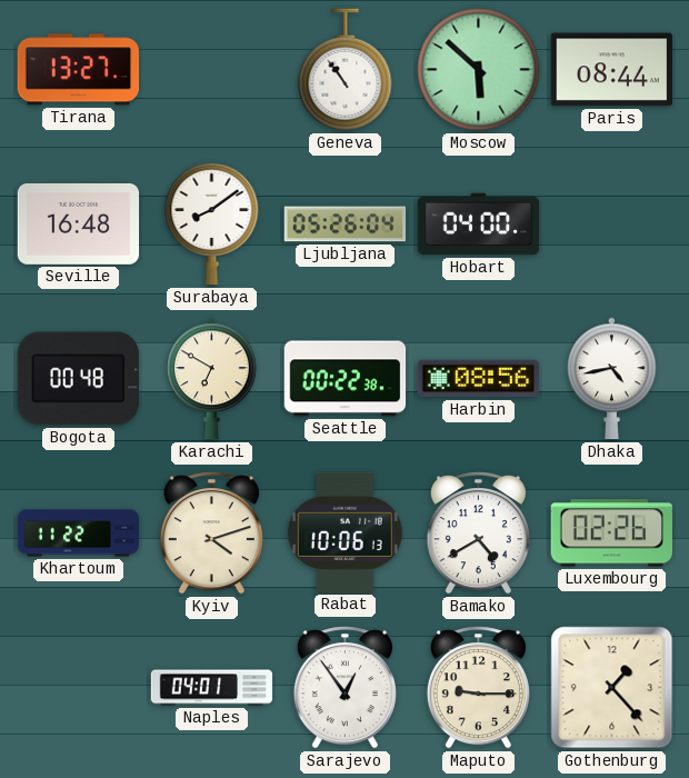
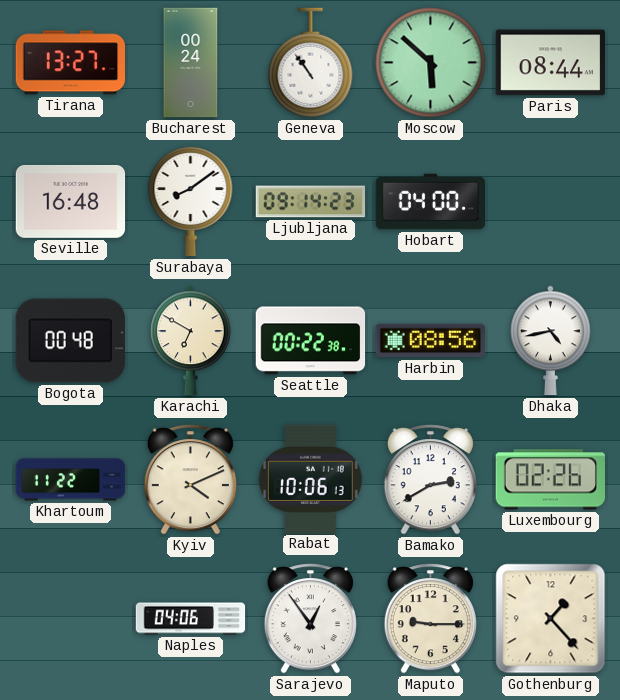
Bucharest: none -> 00:24 (191, 63)
Ljubljana: 05:26 -> 09:14 (311, 202)
Kyiv: 4:12 -> 4:11 (190, 480)
Bamako: 4:40 -> 2:40 (430, 480)
Naples: 04:01 -> 04:06 (191, 619)
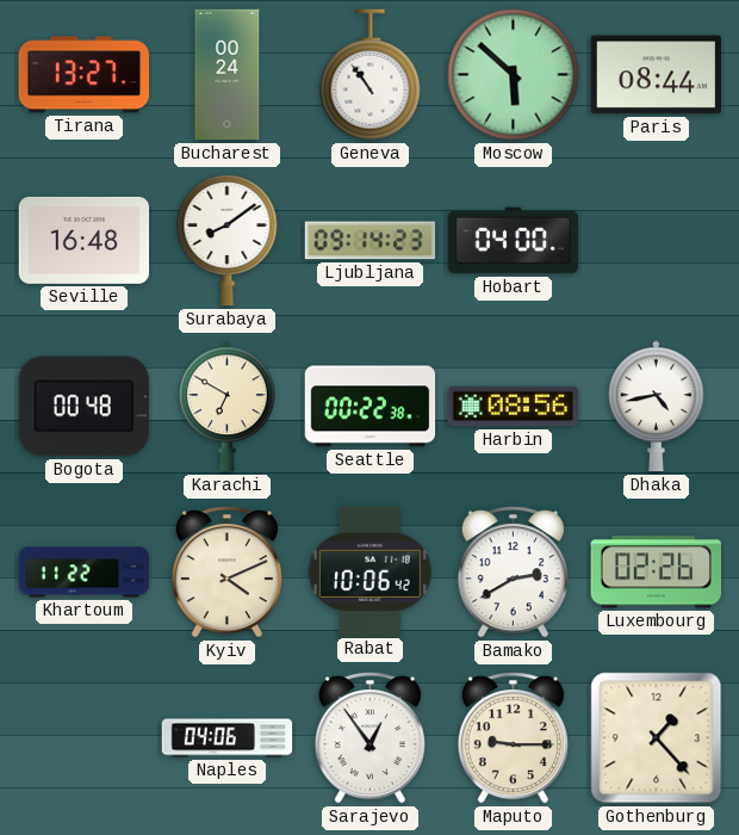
Rabat: 10:06:13 -> 10:06:42 (369, 571)
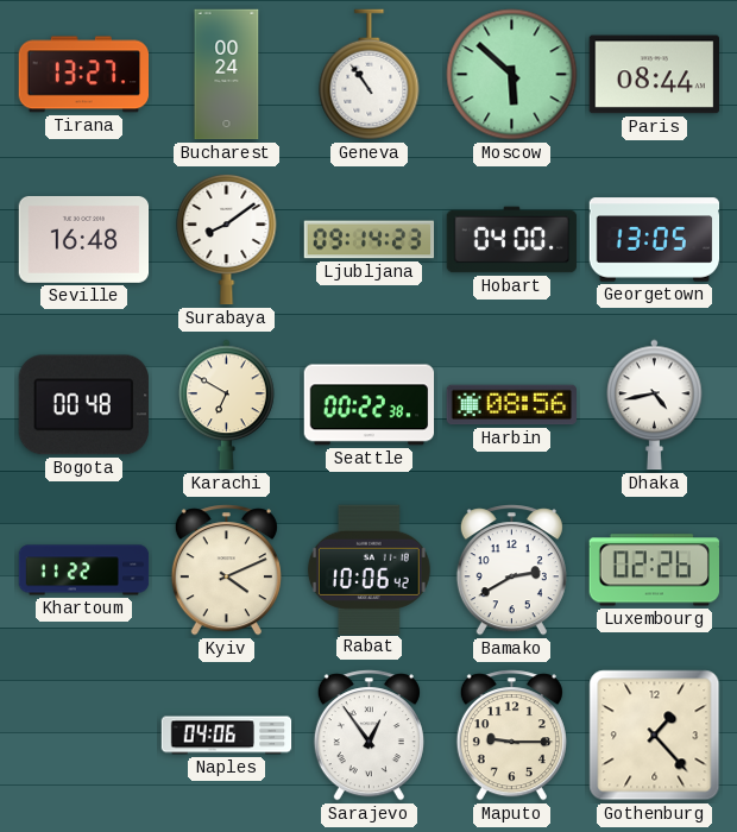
Georgetown: none -> 13:05 (655, 240)
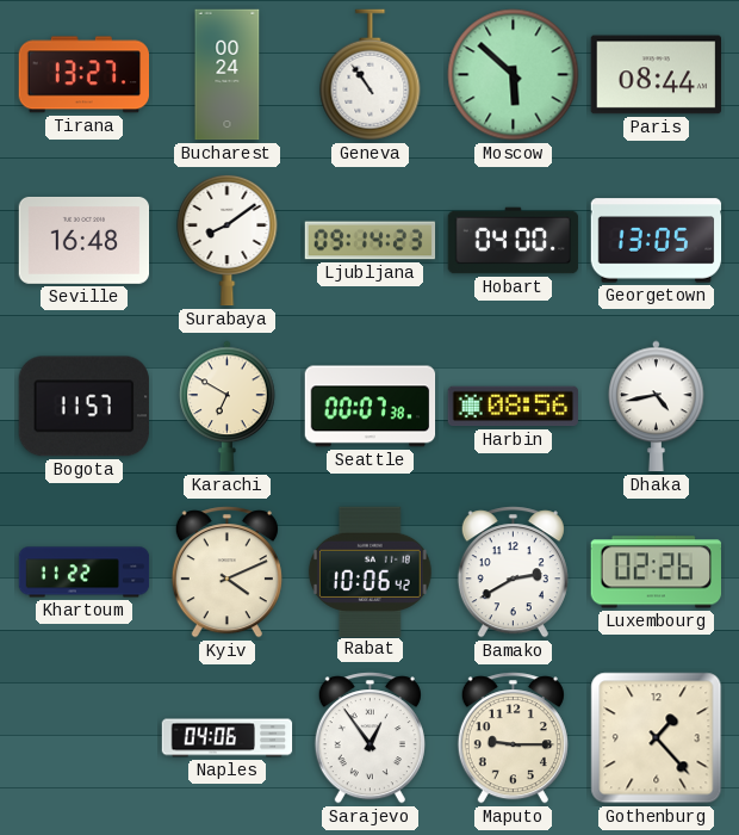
Bogota: 00:48 -> 11:57 (83, 407)
Seattle: 00:22 -> 00:07 (371, 407)
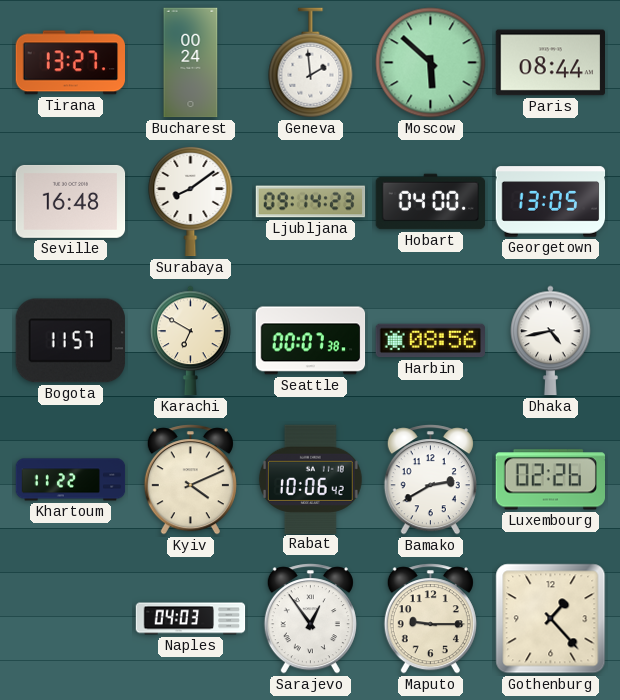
Geneva: 10:54 -> 1:59 (311, 63)
Naples: 04:06 -> 04:03 (191, 619)
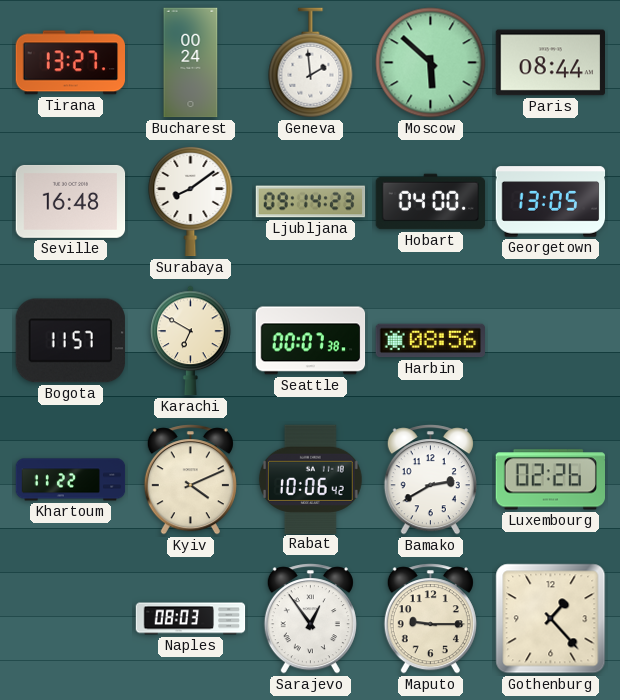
Dhaka: 4:43 -> none (551, 341)
Naples: 04:03 -> 08:03 (191, 619)
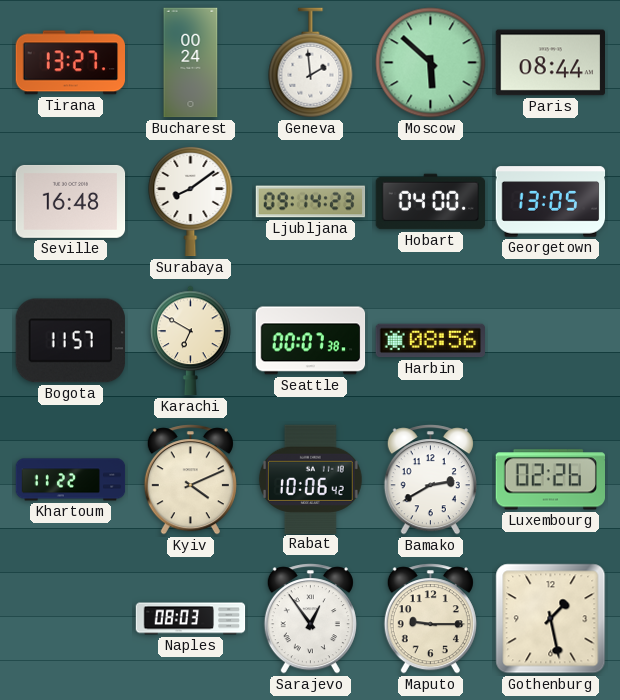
Gothenburg: 1:23 -> 1:28 (551, 619)
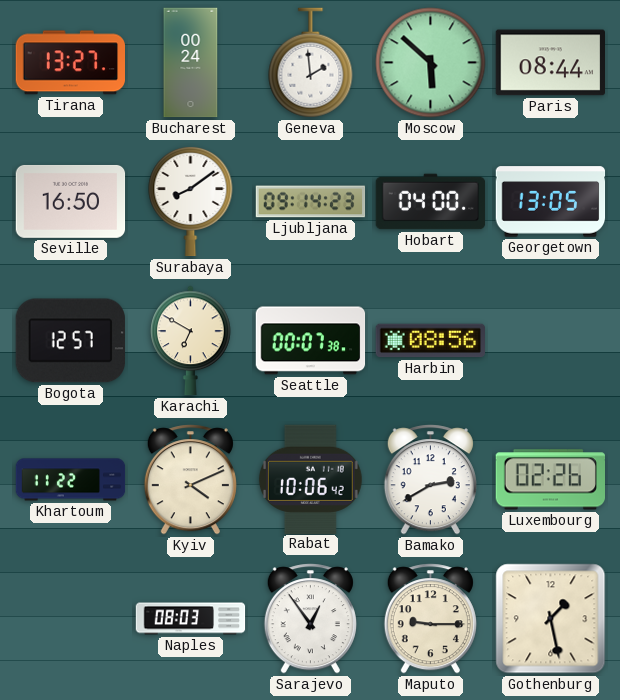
Seville: 16:48 -> 16:50 (71, 201)
Bogota: 11:57 -> 12:57 (70, 341)
